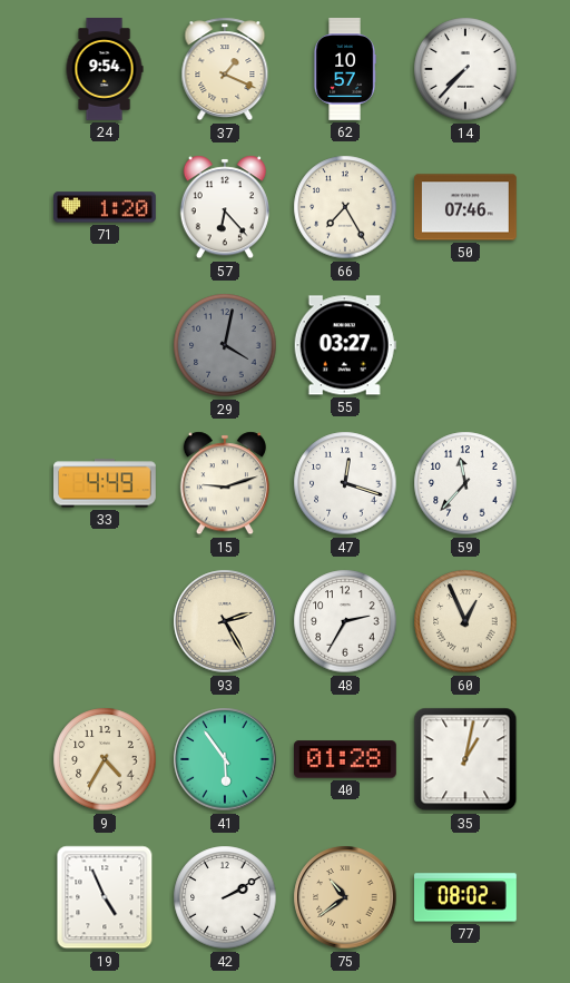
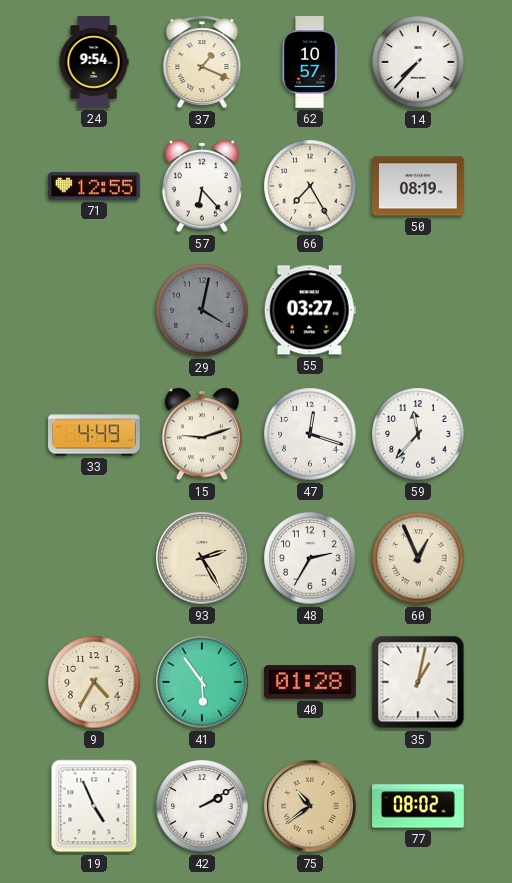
71: 1:20 -> 12:55 (95, 186)
50: 07:46 -> 08:19 (419, 186)
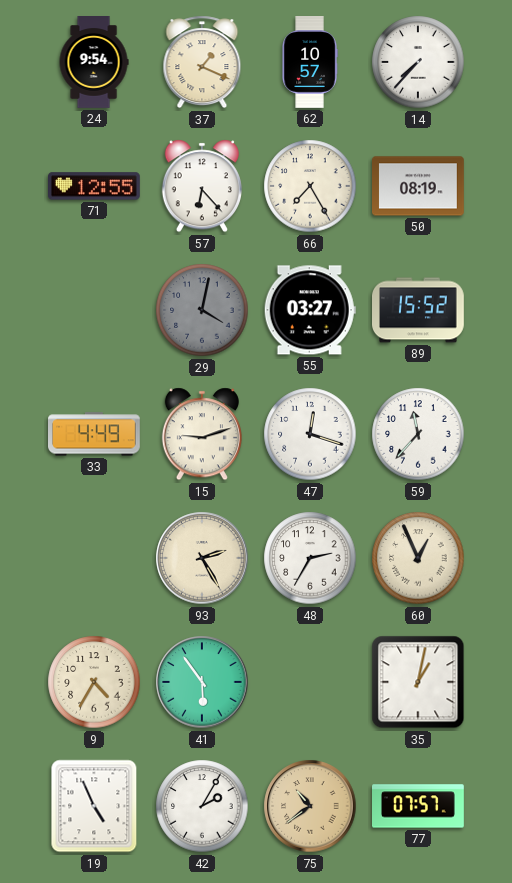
89: none -> 15:52 (419, 310)
40: 01:28 -> none (311, 682)
42: 2:10 -> 2:05 (202, 806)
77: 08:02 -> 07:57 (419, 806)
